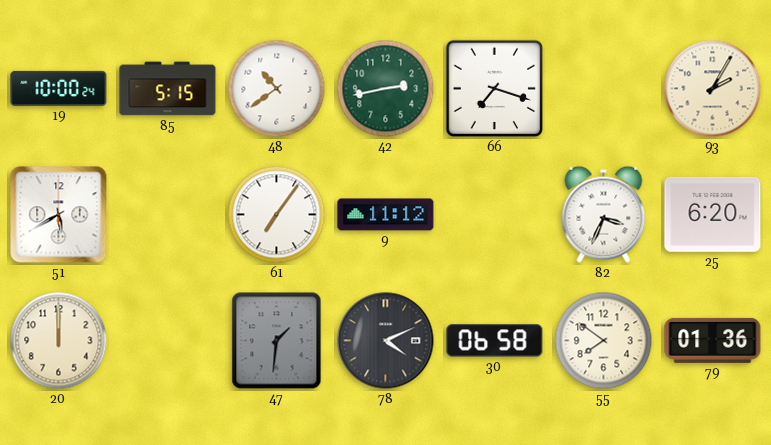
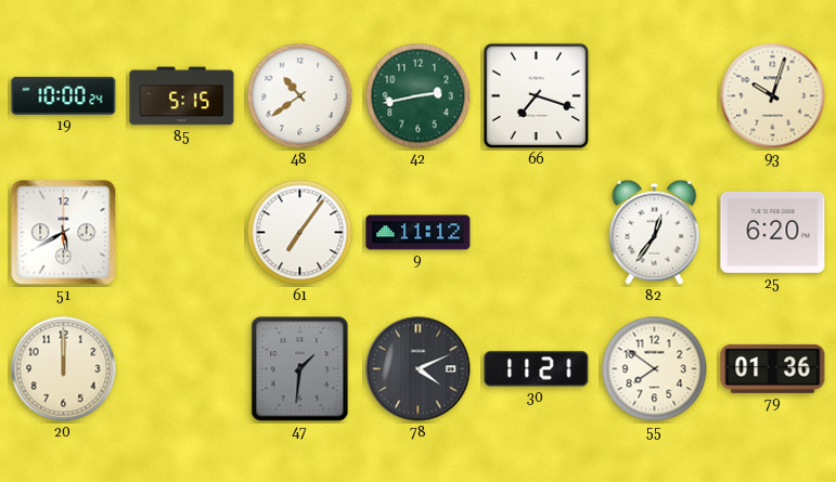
93: 2:05 -> 10:03 (773, 96)
82: 3:34 -> 12:36 (655, 232)
30: 06:58 -> 11:21 (537, 369)
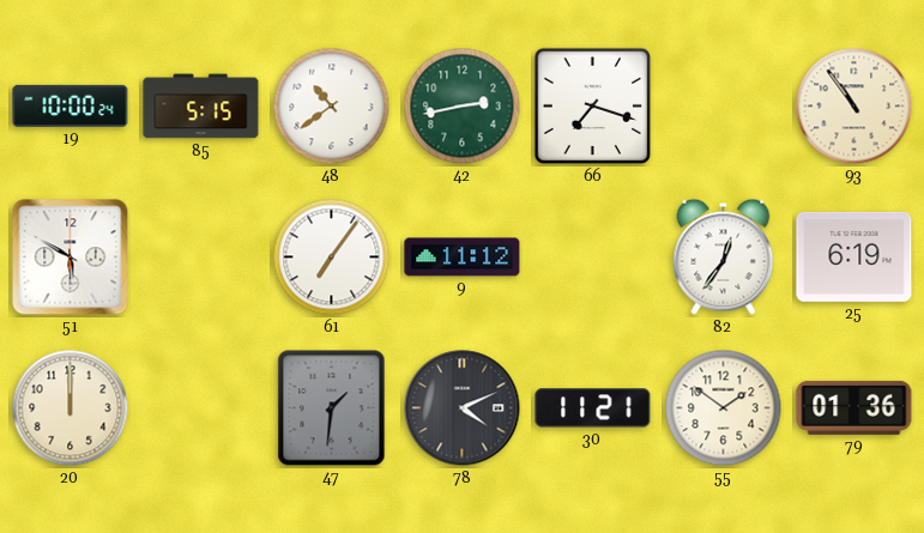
93: 10:03 -> 10:54 (854, 107)
51: 5:40 -> 5:50 (71, 258)
25: 6:20 -> 6:19 (854, 256)
55: 7:51 -> 1:51 (724, 408)
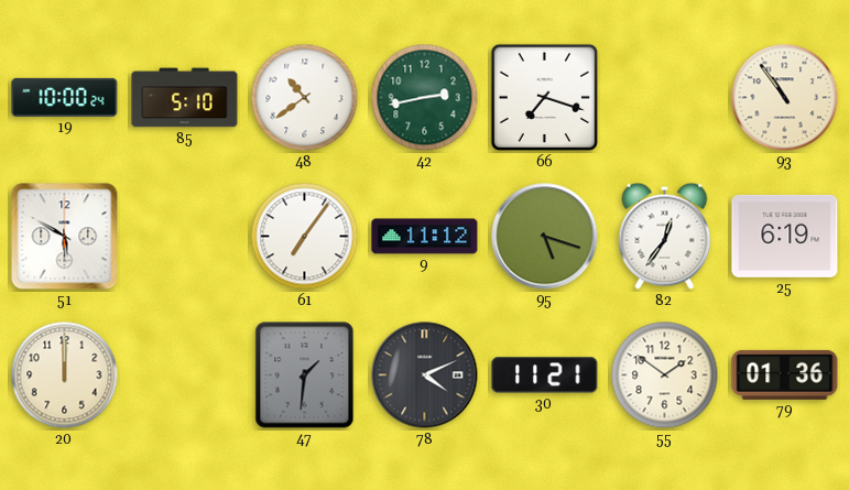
85: 5:15 -> 5:10 (185, 98)
95: none -> 5:18 (545, 237)
